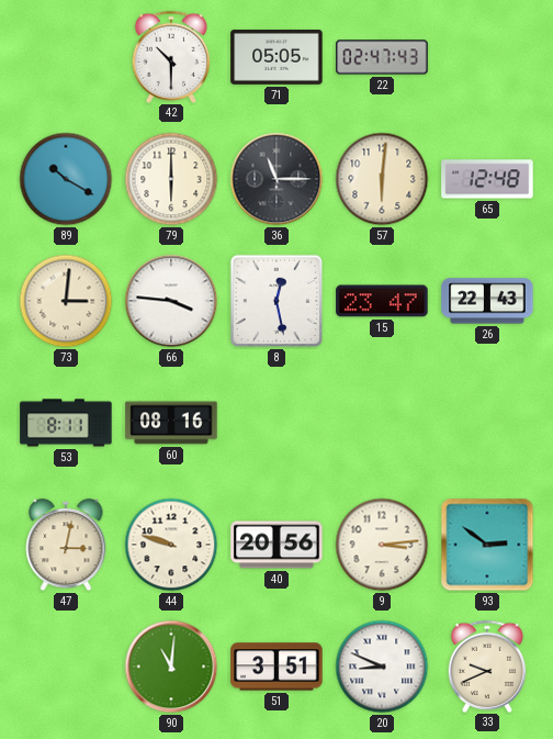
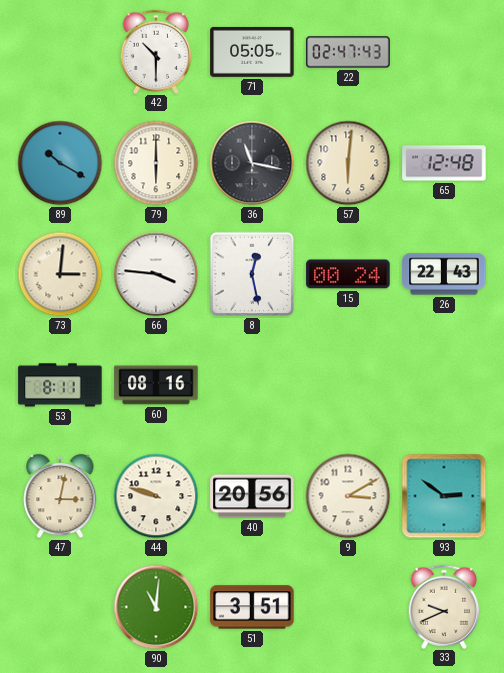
36: 11:15 -> 11:17 (252, 163)
15: 23:47 -> 00:24 (348, 274)
9: 3:14 -> 3:10 (348, 496)
20: 8:49 -> none (382, 667)
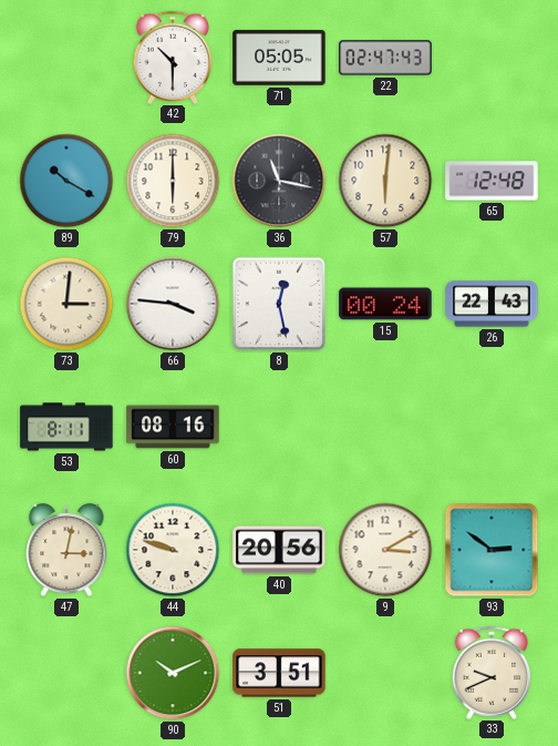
90: 11:01 -> 10:11 (173, 673)
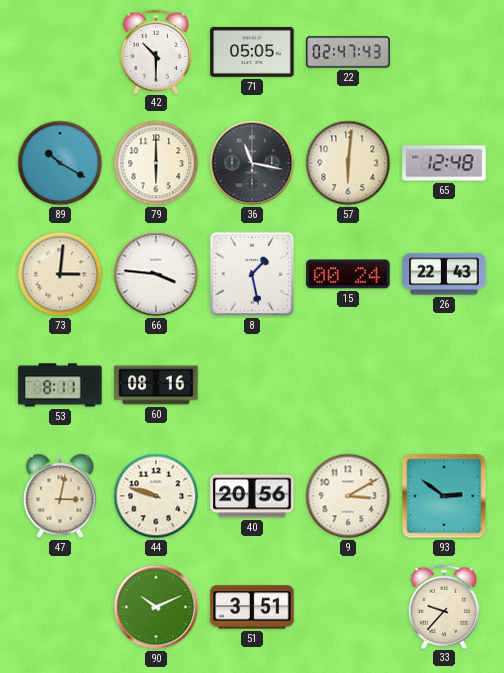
8: 12:28 -> 1:28 (252, 274)
33: 9:41 -> 9:37 (444, 606)
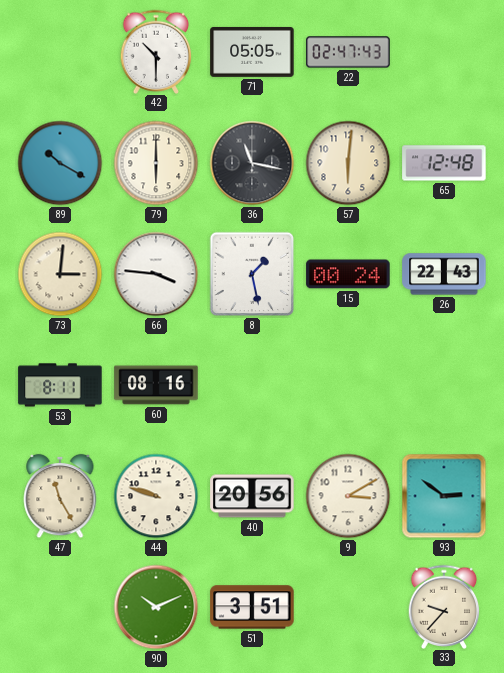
47: 3:02 -> 11:25 (60, 496)
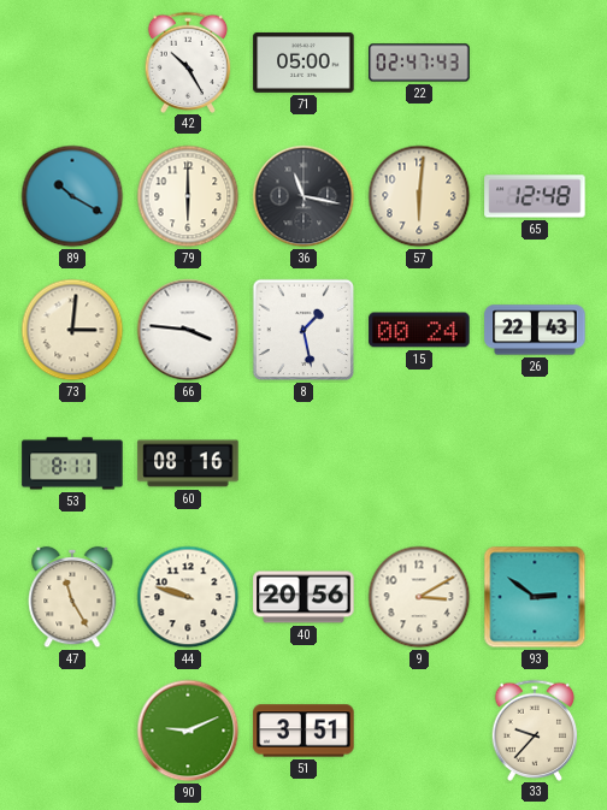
42: 10:30 -> 10:25 (188, 61)
71: 05:05 -> 05:00 (303, 63)
90: 10:11 -> 9:11 (188, 731)
